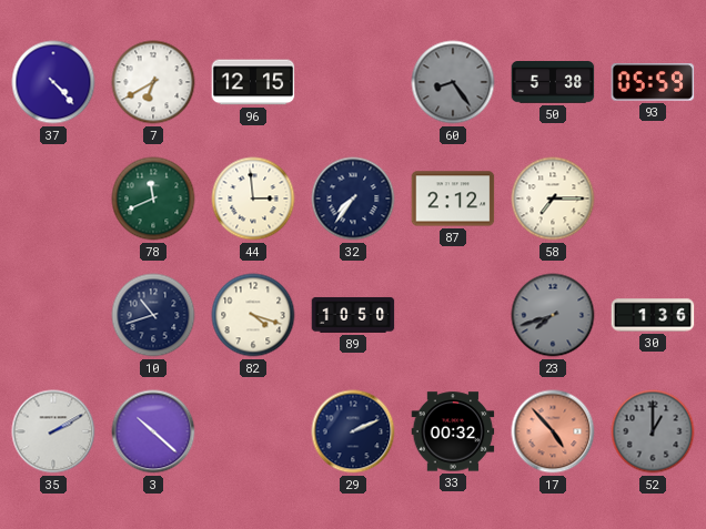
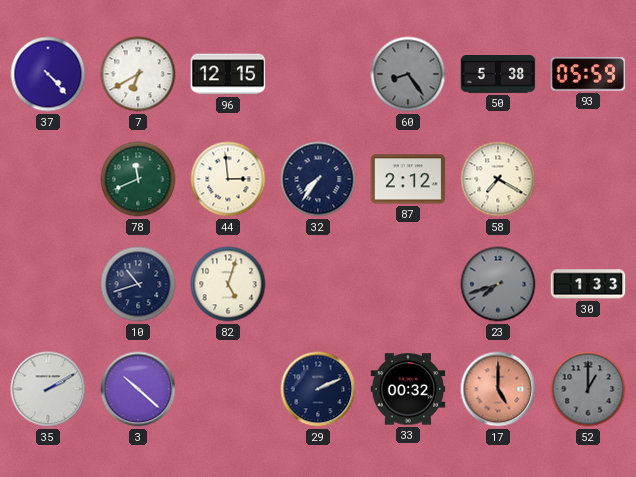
58: 7:15 -> 7:20 (498, 179)
82: 4:18 -> 5:03 (228, 284)
89: 10:50 -> none (353, 315)
30: 1:36 -> 1:33 (588, 284)
17: 4:53 -> 5:00 (498, 389)
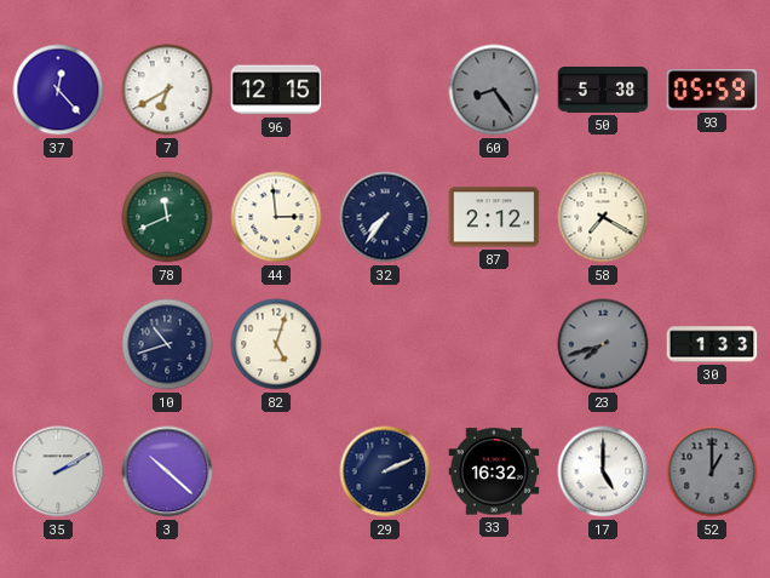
37: 4:23 -> 12:23 (58, 90)
33: 00:32 -> 16:32 (494, 471)
17 dial: salmon -> white (603, 471)
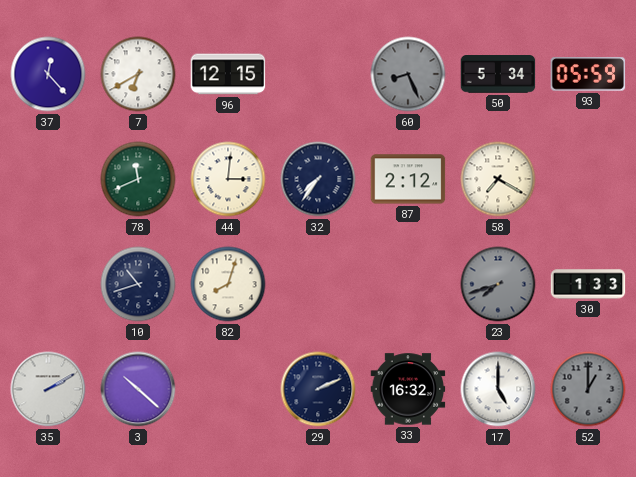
60: 8:24 -> 8:26 (408, 74)
50: 5:38 -> 5:34 (498, 75)
44: 2:59 -> 3:01 (228, 179)
82: 5:03 -> 8:03 (228, 284)
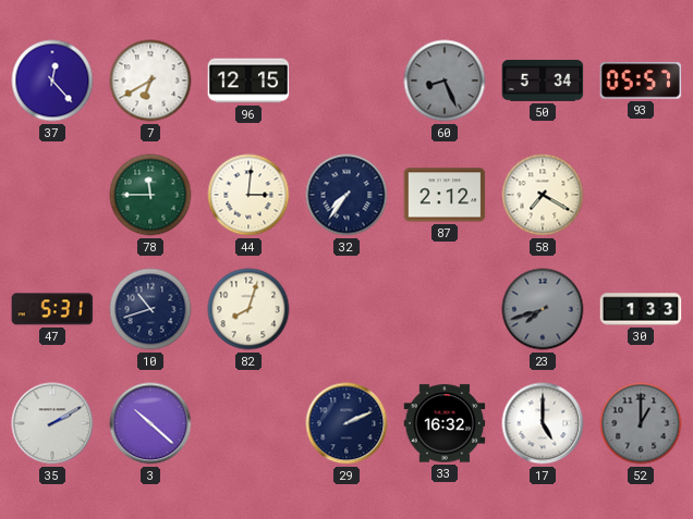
93: 05:59 -> 05:57 (641, 81)
78: 11:41 -> 11:45 (150, 195)
47: none -> 5:31 (52, 309)
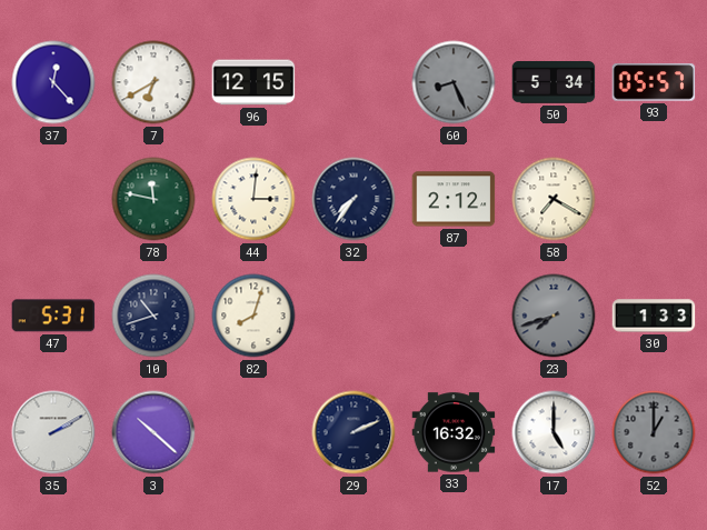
78: 11:45 -> 11:47 (153, 199)
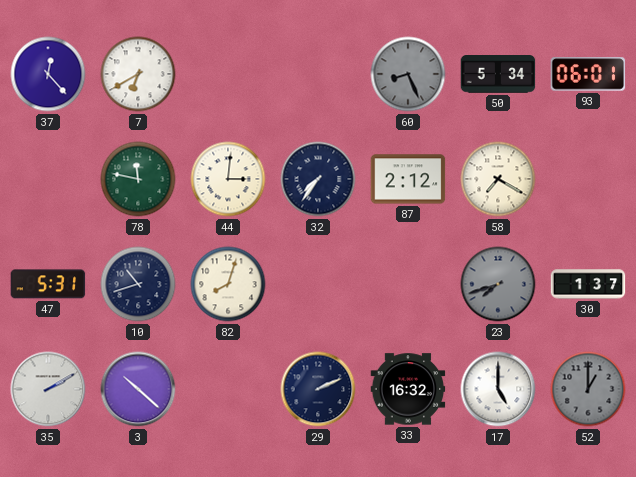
96: 12:15 -> none (253, 82)
93: 05:57 -> 06:01 (588, 74)
30: 1:33 -> 1:37 (588, 284)
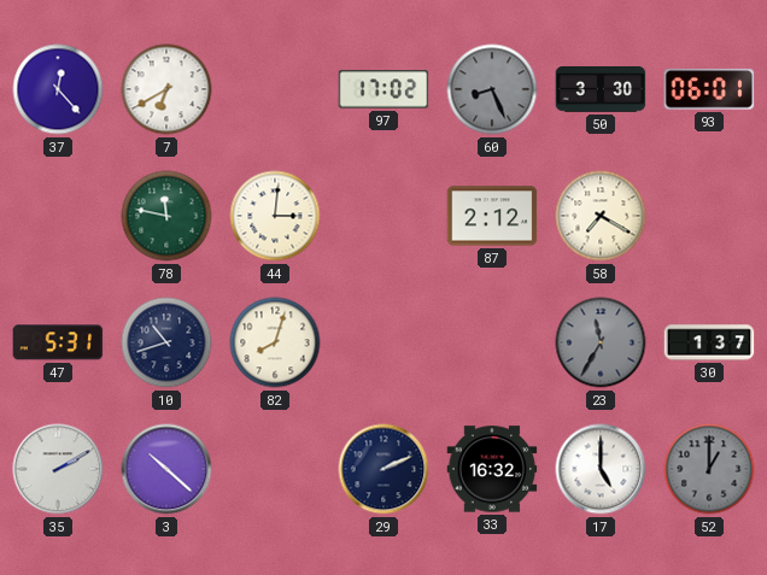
97: none -> 17:02 (383, 89)
50: 5:34 -> 3:30 (601, 90)
32: 7:36 -> none (318, 179)
23: 7:42 -> 11:35 (601, 342)
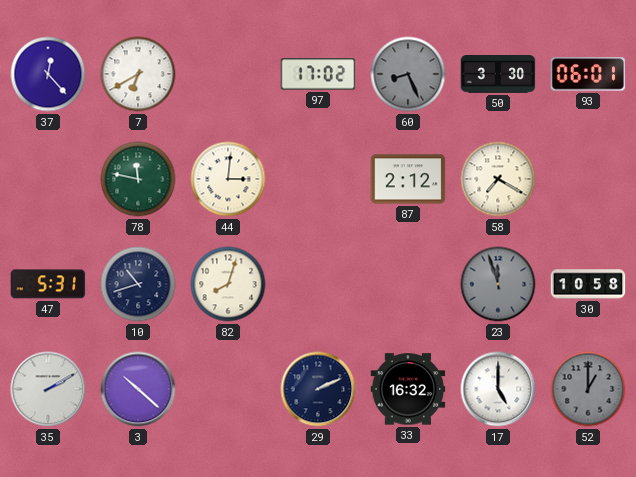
23: 11:35 -> 11:57 (498, 284)
30: 1:37 -> 10:58 (588, 284)
